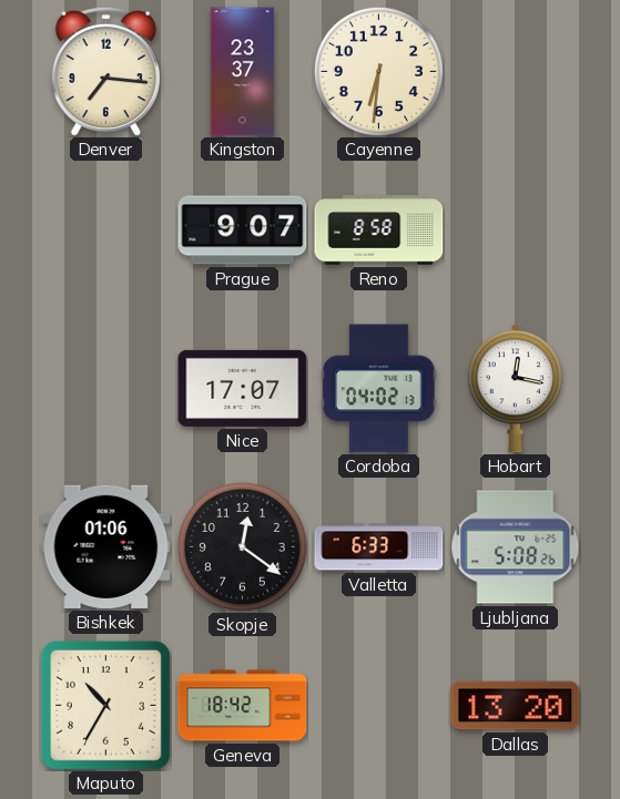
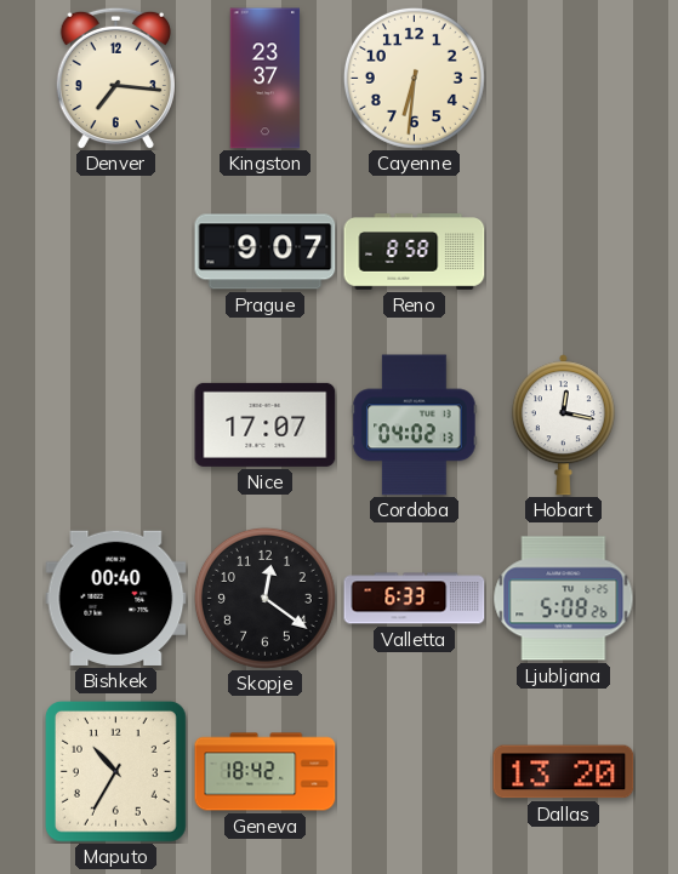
Bishkek: 01:06 -> 00:40 (116, 598)
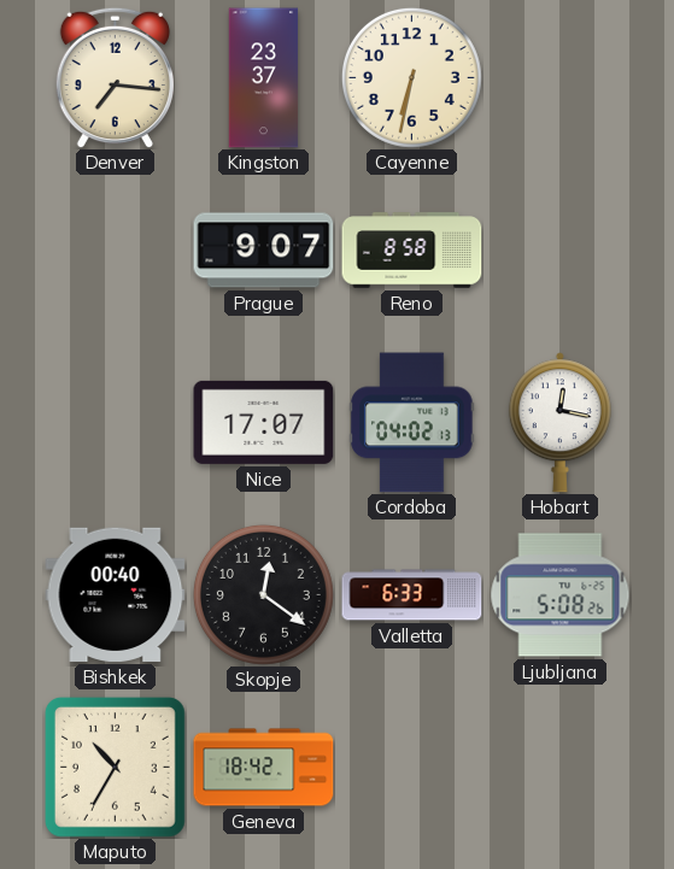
Cayenne: 6:31 -> 6:32 (411, 77)
Dallas: 13:20 -> none (564, 772)
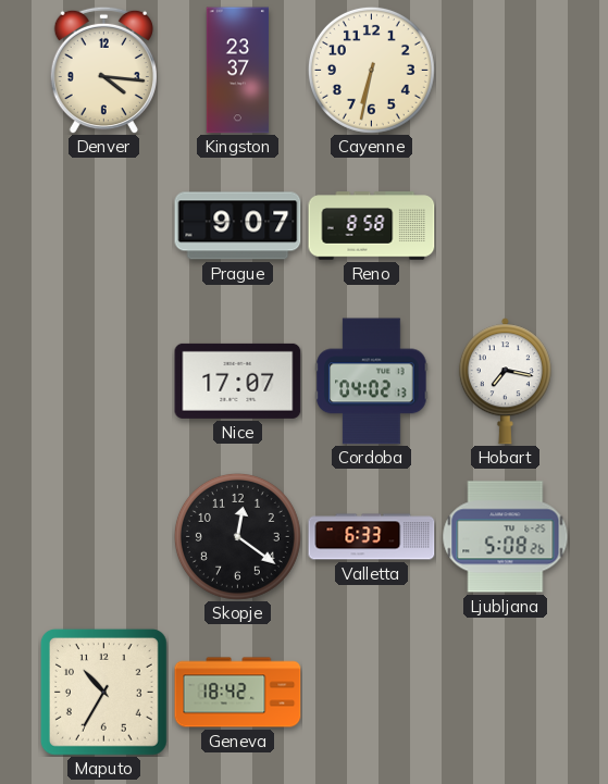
Denver: 7:16 -> 4:16 (103, 70)
Hobart: 12:17 -> 7:17 (505, 382)
Bishkek: 00:40 -> none (116, 594)
